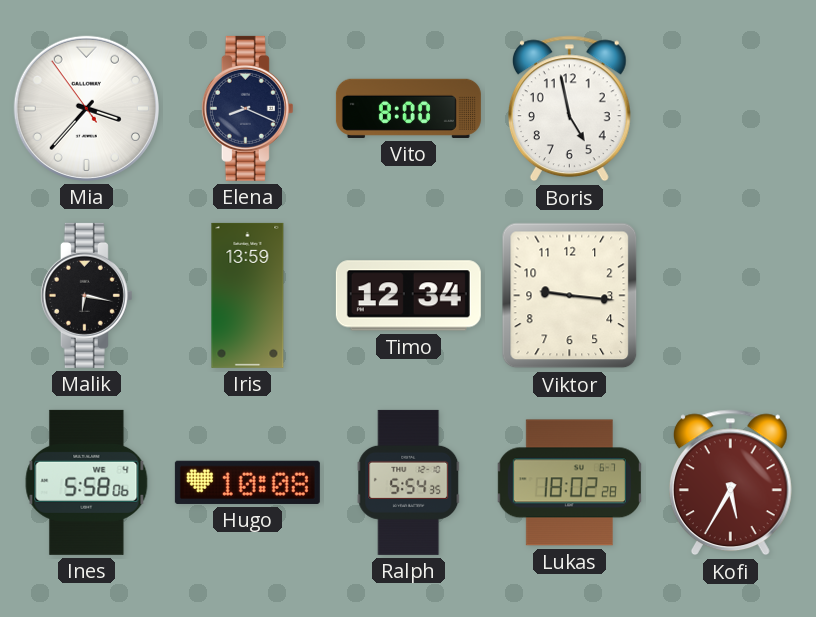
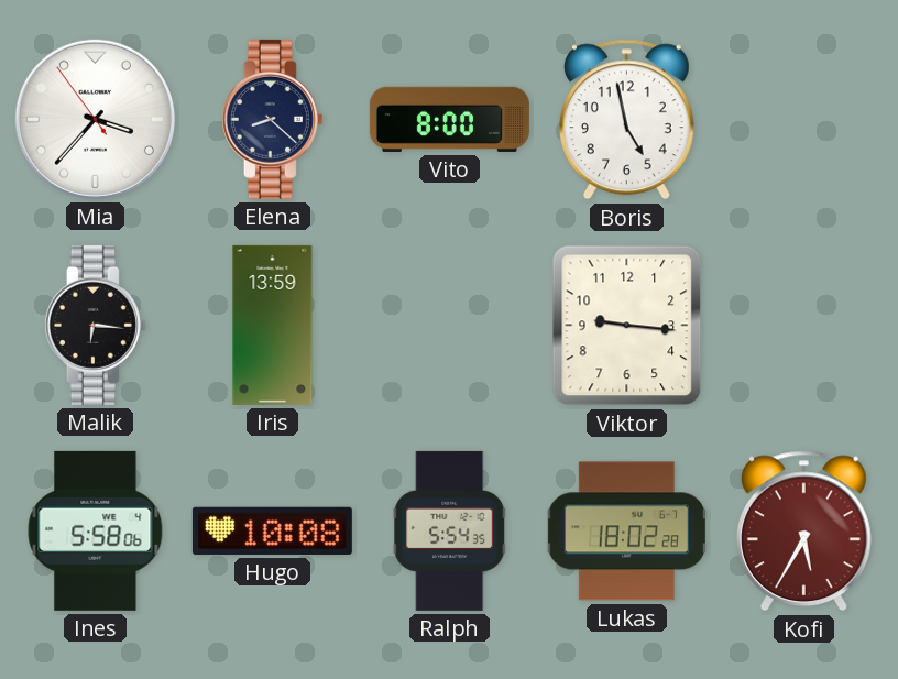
Elena: 8:19 -> 8:22 (272, 119)
Malik: 6:17 -> 6:16 (95, 325)
Timo: 12:34 -> none (408, 296)
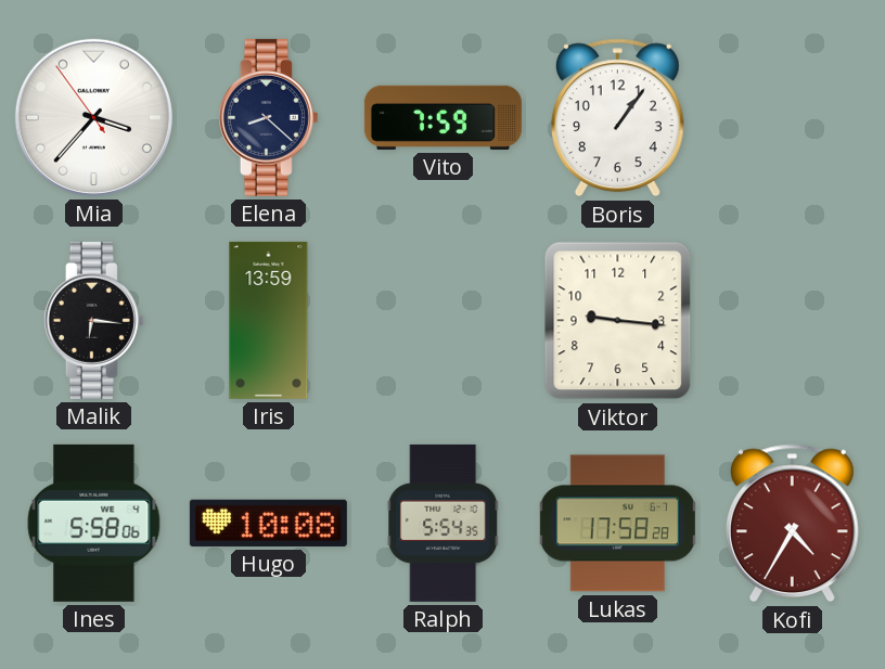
Vito: 8:00 -> 7:59 (442, 117)
Boris: 4:58 -> 1:06 (617, 118)
Lukas: 18:02 -> 17:58 (617, 524)
Kofi: 5:35 -> 4:35 (792, 524)
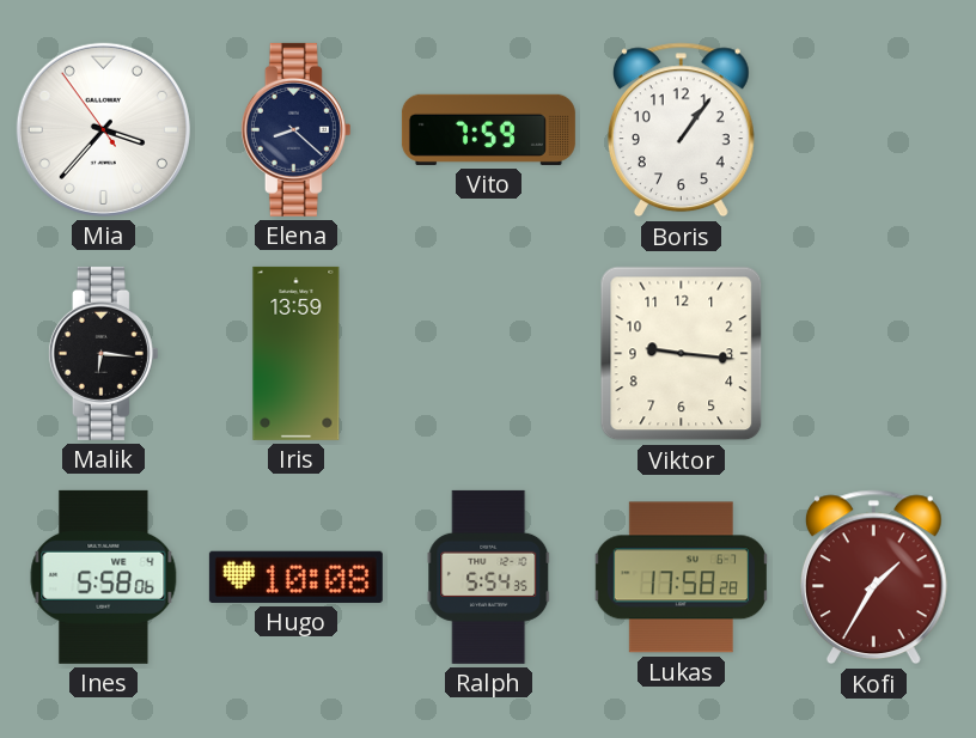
Kofi: 4:35 -> 1:35 (873, 578)
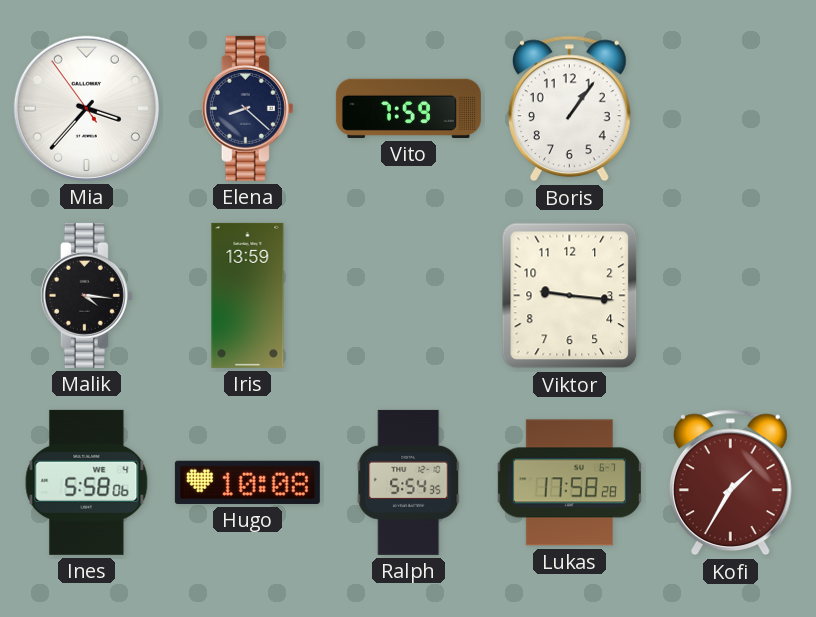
Malik: 6:16 -> 4:16 (86, 295)
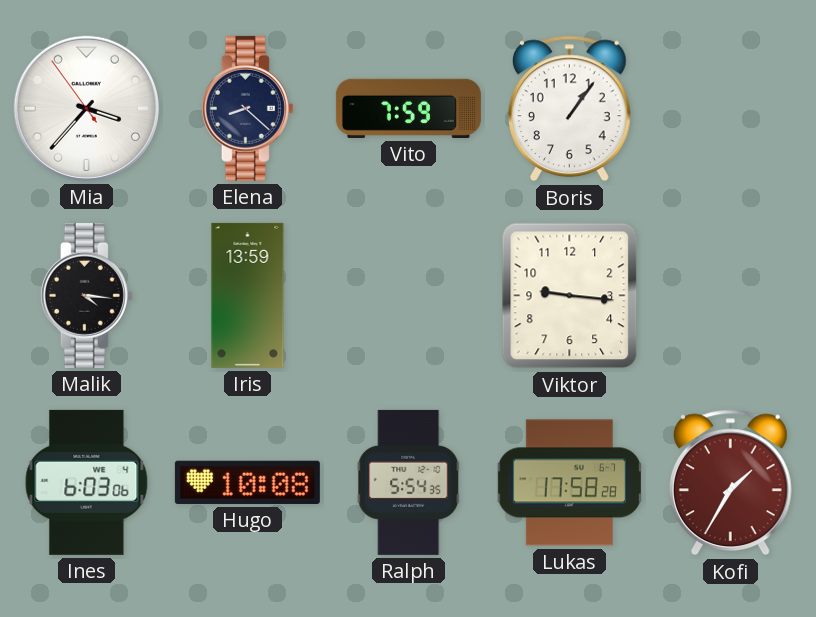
Ines: 5:58 -> 6:03 (87, 482)
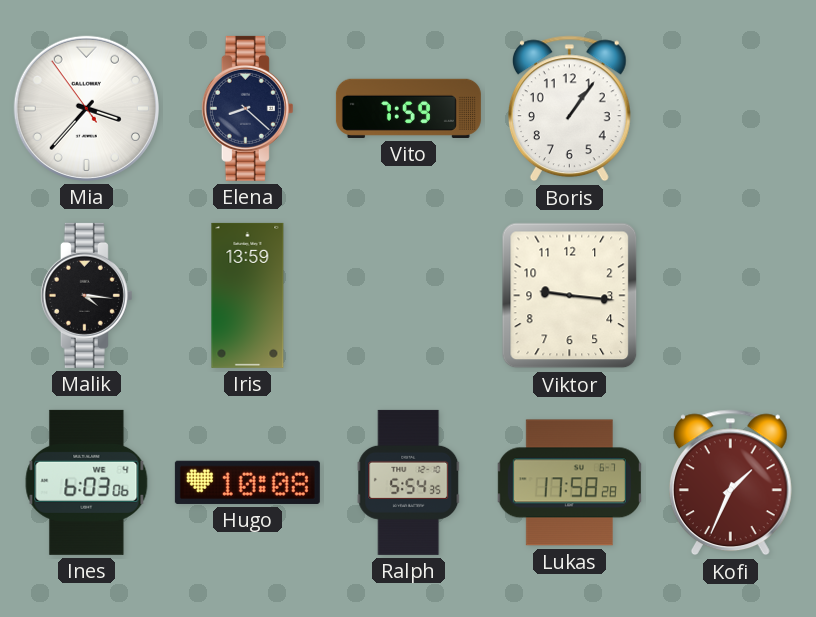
Kofi: 1:35 -> 1:34 (730, 483)
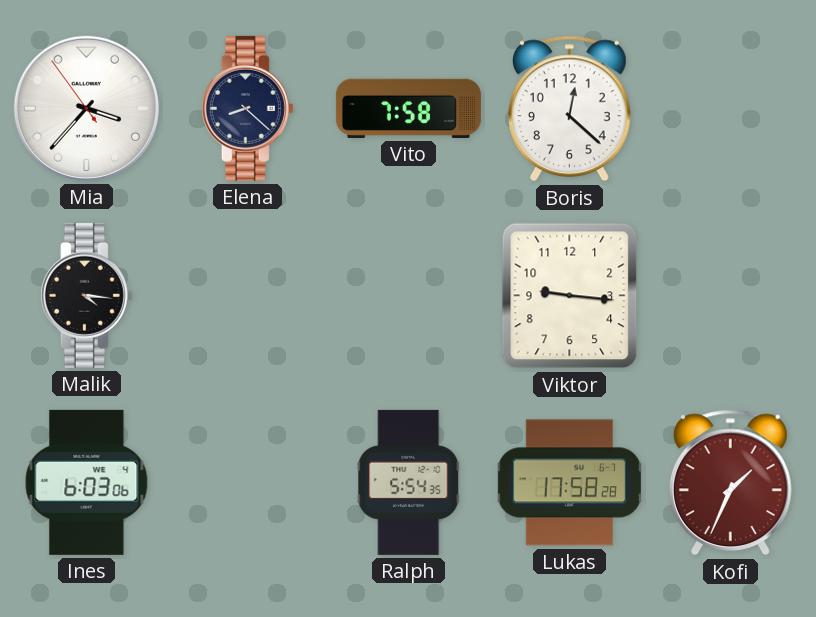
Vito: 7:59 -> 7:58 (408, 108)
Boris: 1:06 -> 12:22 (569, 109)
Iris: 13:59 -> none (248, 295)
Hugo: 10:08 -> none (247, 482)
